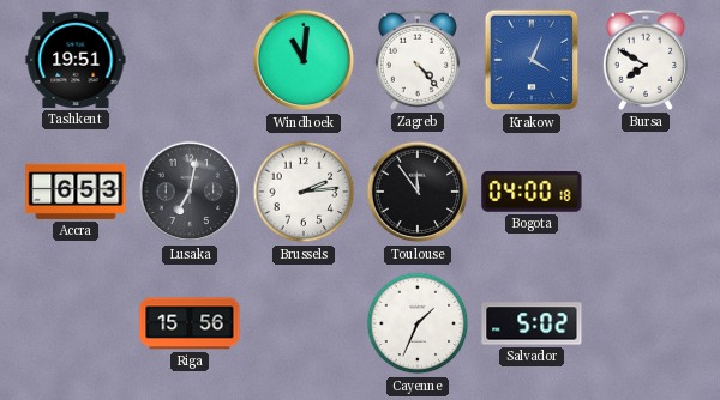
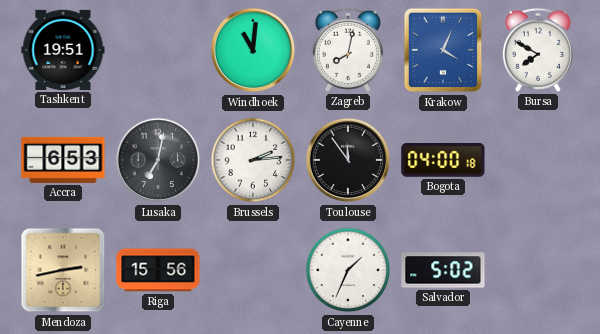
Zagreb: 4:23 -> 8:02 (348, 50)
Mendoza: none -> 2:43 (63, 270)
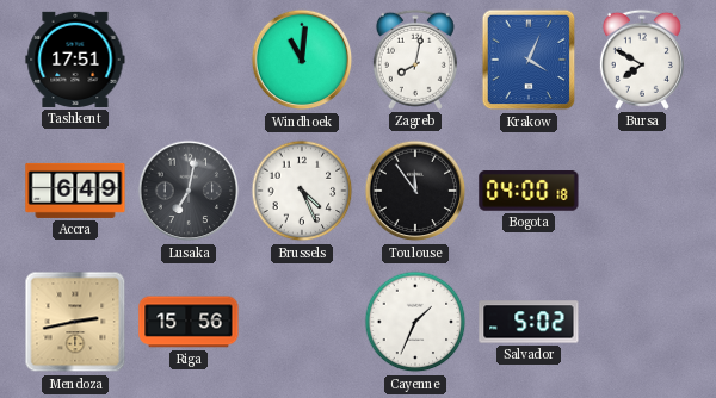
Tashkent: 19:51 -> 17:51 (75, 60)
Accra: 6:53 -> 6:49 (75, 191)
Brussels: 2:14 -> 4:26 (302, 191)
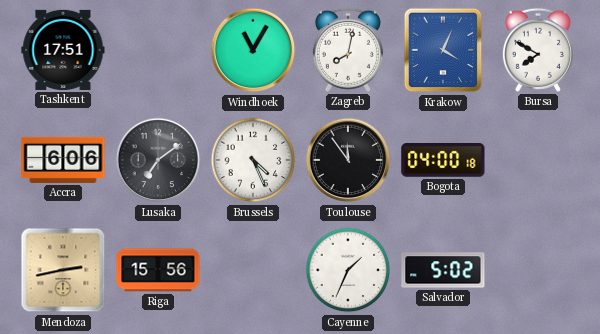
Windhoek: 11:01 -> 11:05 (253, 50)
Accra: 6:49 -> 6:06 (63, 160)
Lusaka: 7:02 -> 7:09 (158, 160)
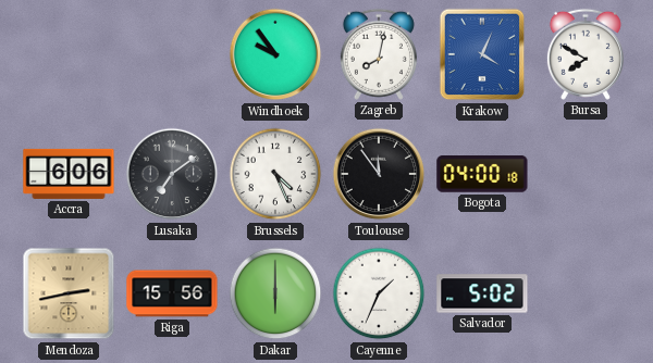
Tashkent: 17:51 -> none (63, 50)
Windhoek: 11:05 -> 9:54 (275, 54)
Dakar: none -> 6:00 (275, 293)
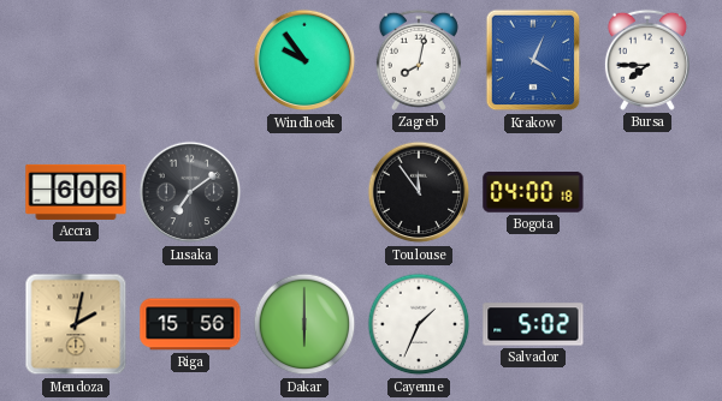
Bursa: 7:50 -> 7:45 (647, 60)
Brussels: 4:26 -> none (275, 174)
Mendoza: 2:43 -> 2:02 (76, 324)
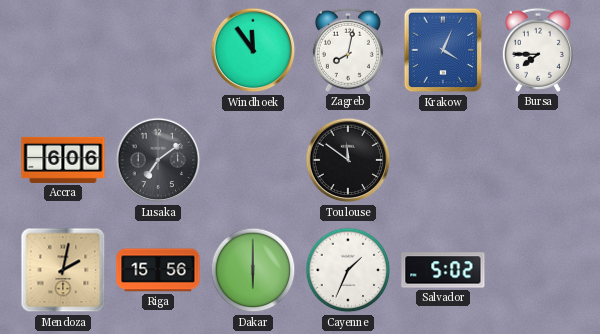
Windhoek: 9:54 -> 11:54 (253, 50)
Toulouse: 11:54 -> 11:51 (348, 160)
Bogota: 04:00 -> none (533, 193)
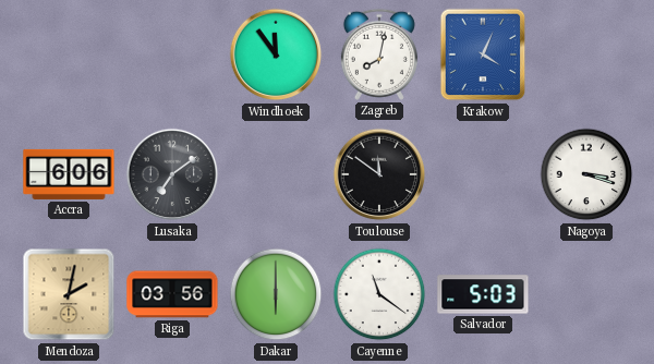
Bursa: 7:45 -> none (538, 50)
Nagoya: none -> 3:18 (586, 174)
Riga: 15:56 -> 03:56 (172, 294)
Cayenne: 1:34 -> 11:21 (379, 294)
Salvador: 5:02 -> 5:03 (483, 294)
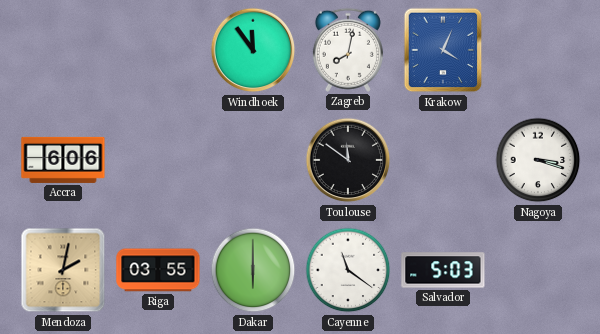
Lusaka: 7:09 -> none (172, 174)
Riga: 03:56 -> 03:55 (158, 270)
